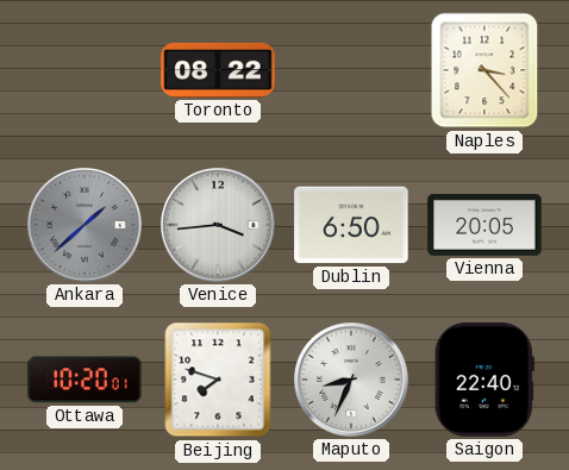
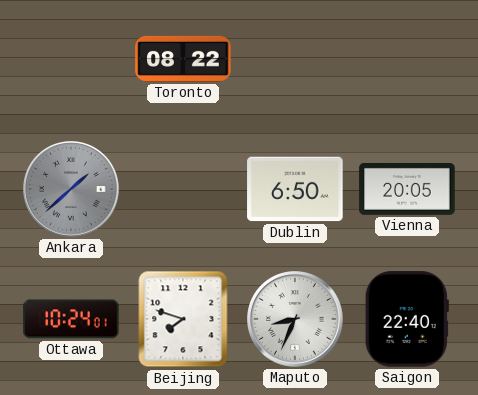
Naples: 3:23 -> none (484, 70)
Venice: 3:44 -> none (218, 225)
Ottawa: 10:20 -> 10:24 (71, 319)
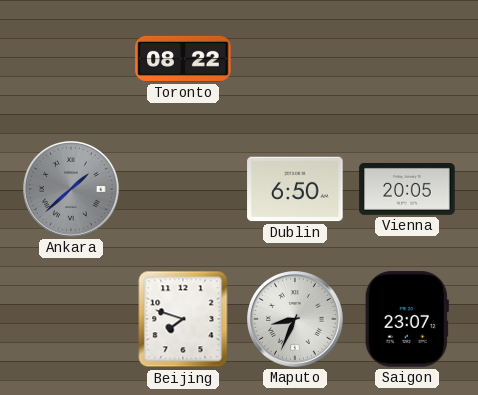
Ottawa: 10:24 -> none (71, 319)
Saigon: 22:40 -> 23:07 (407, 319)
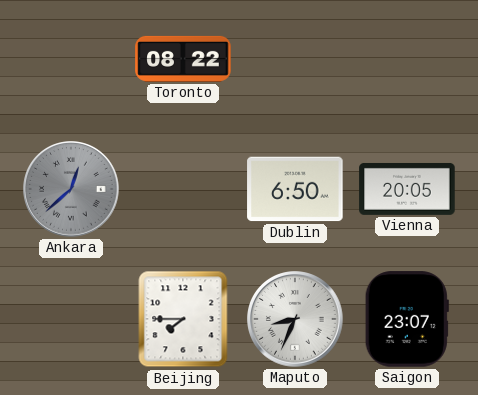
Ankara: 1:38 -> 12:38 (71, 189)
Beijing: 7:48 -> 7:45 (183, 319)
